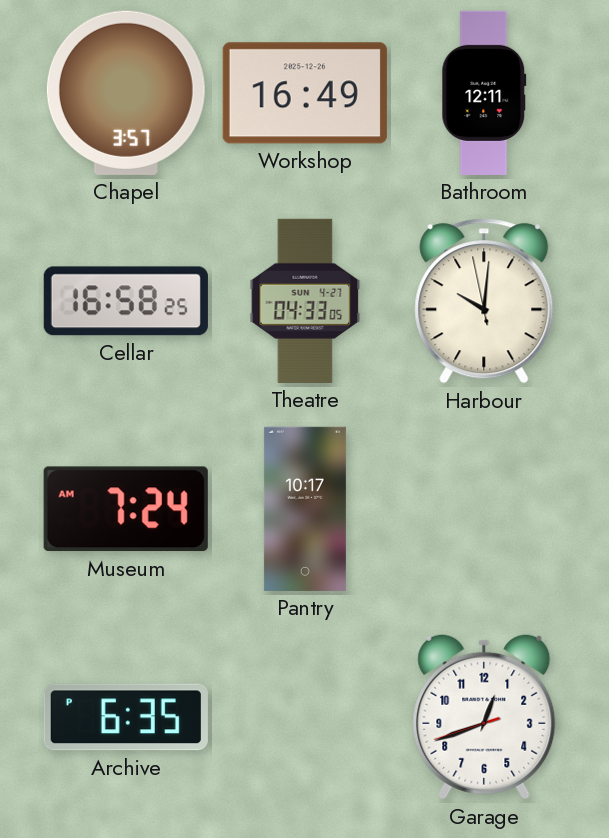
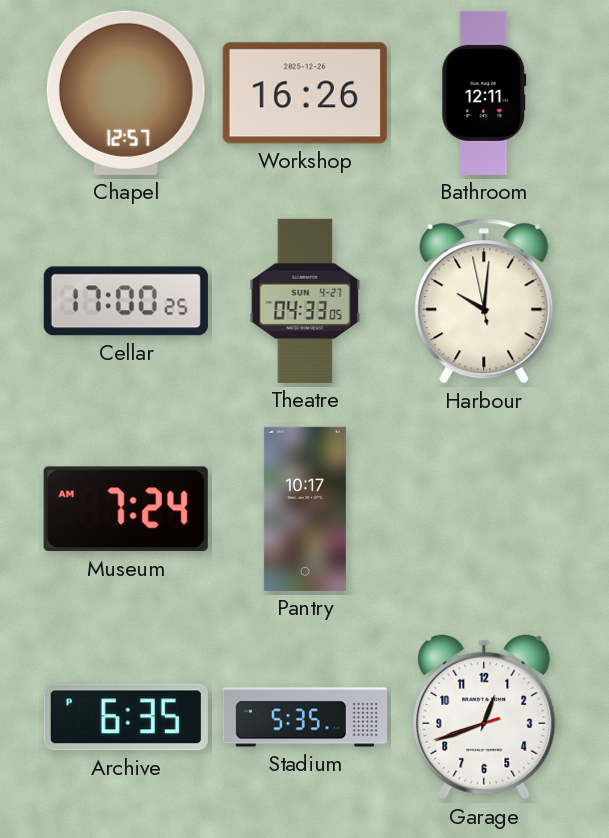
Chapel: 3:57 -> 12:57 (126, 93)
Workshop: 16:49 -> 16:26 (305, 93)
Cellar: 16:58 -> 17:00 (126, 301)
Stadium: none -> 5:35 (305, 717)
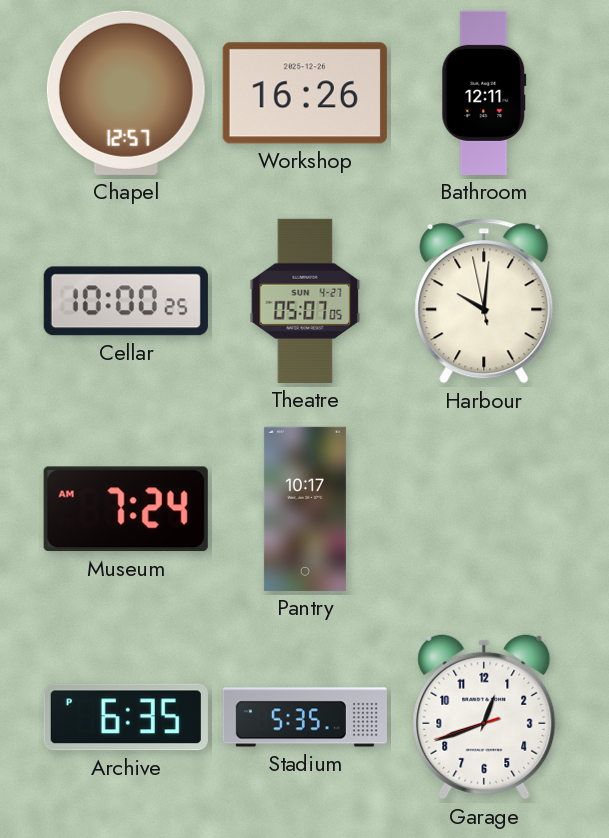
Cellar: 17:00 -> 10:00 (126, 301)
Theatre: 04:33 -> 05:07 (305, 301)
